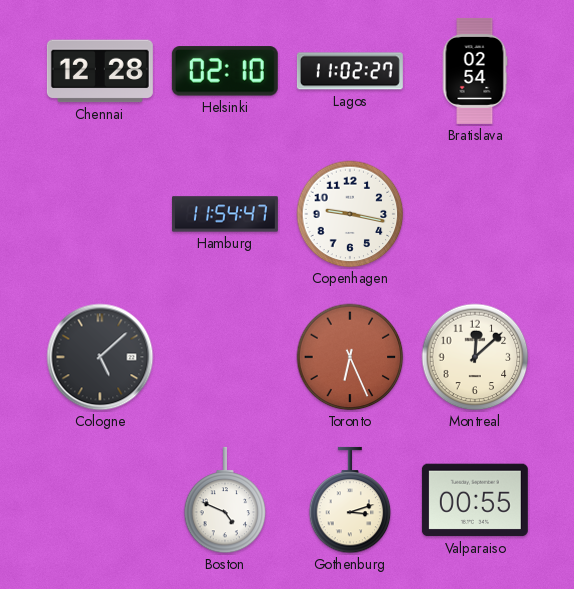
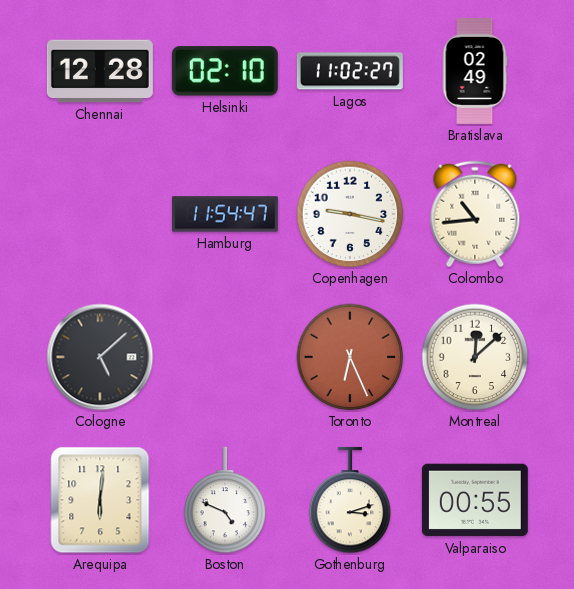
Bratislava: 02:54 -> 02:49 (475, 71)
Colombo: none -> 10:44 (475, 214)
Arequipa: none -> 6:01 (100, 500)
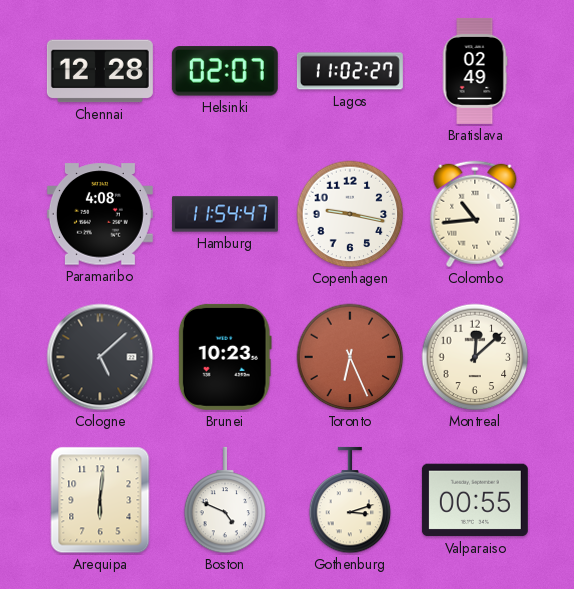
Helsinki: 02:10 -> 02:07 (225, 71)
Paramaribo: none -> 4:08 (100, 214)
Brunei: none -> 10:23 (225, 357)
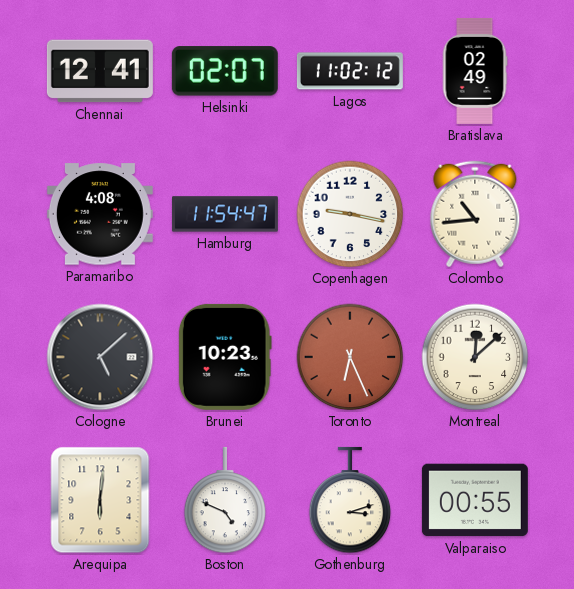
Chennai: 12:28 -> 12:41 (100, 71)
Lagos: 11:02:27 -> 11:02:12 (350, 71)
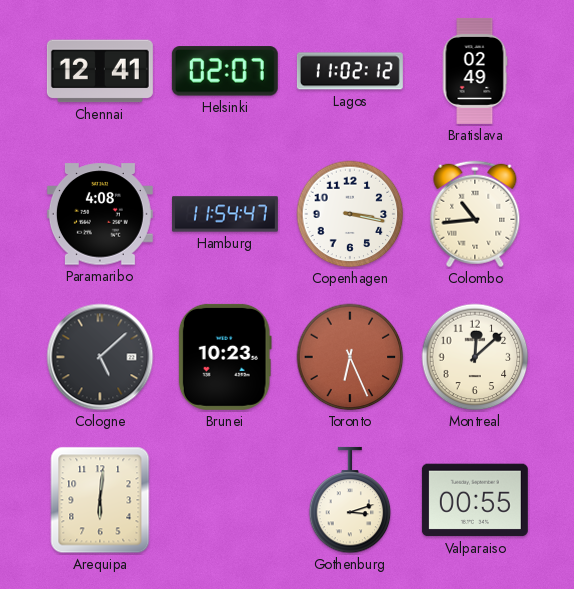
Copenhagen: 9:17 -> 3:17 (350, 214)
Boston: 4:49 -> none (225, 500)
